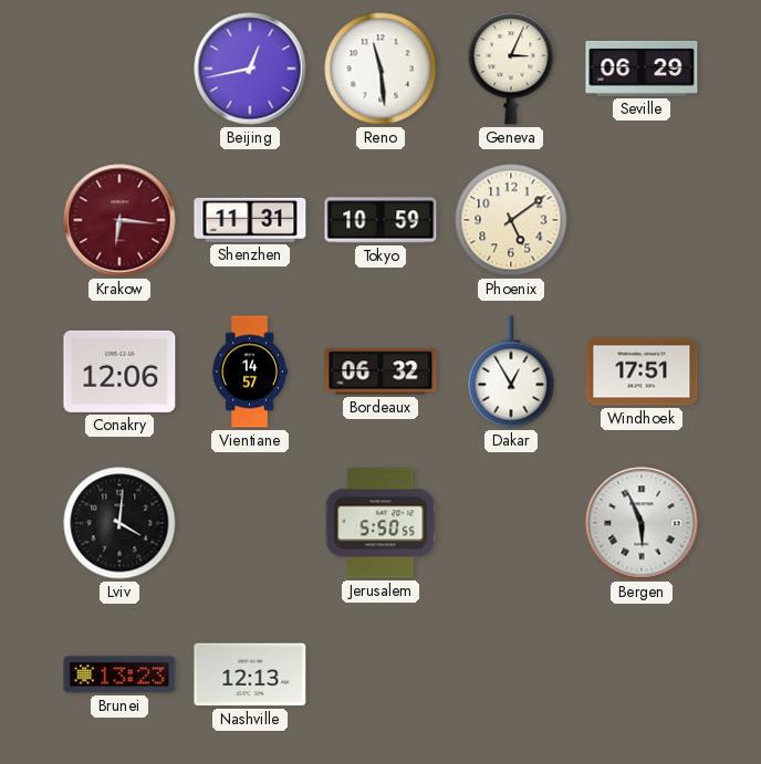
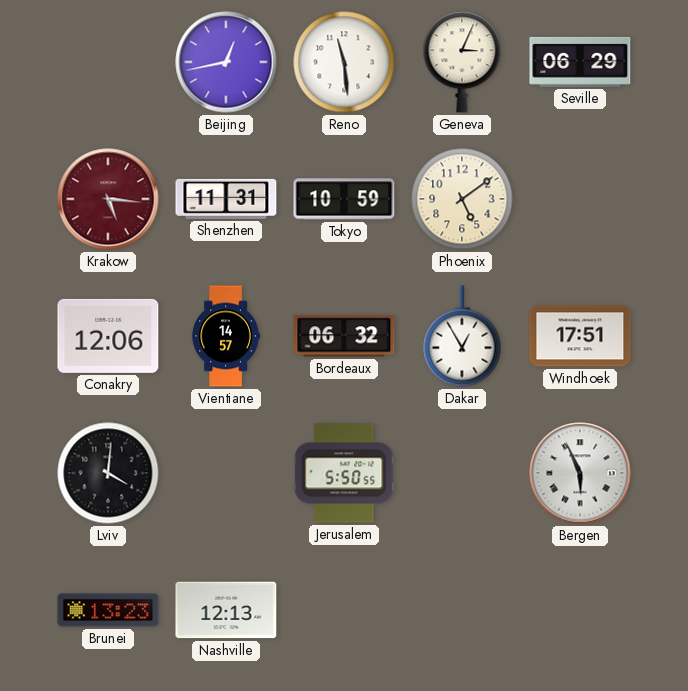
Krakow: 6:16 -> 5:16 (108, 199)
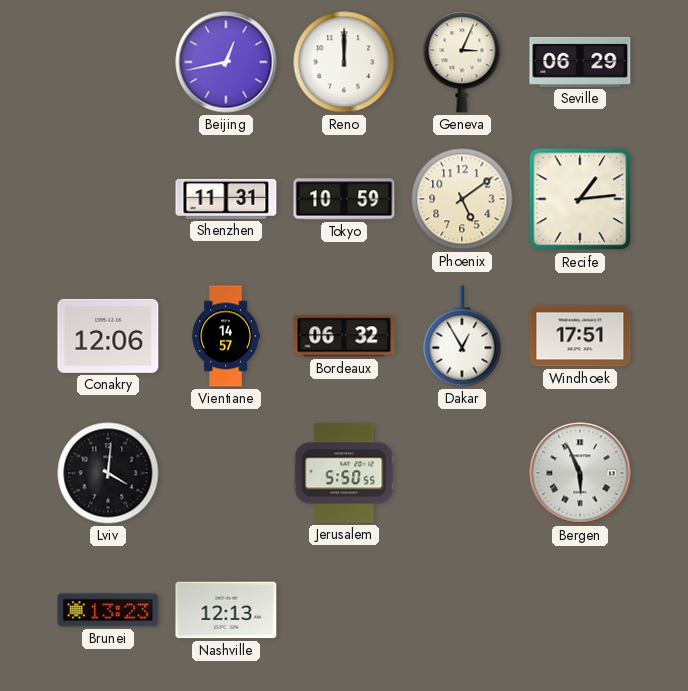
Reno: 11:29 -> 12:00 (344, 62)
Krakow: 5:16 -> none (108, 199)
Recife: none -> 1:14 (580, 199)
